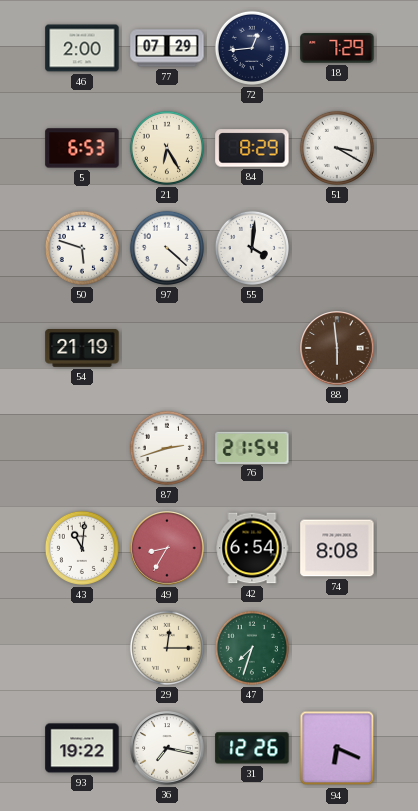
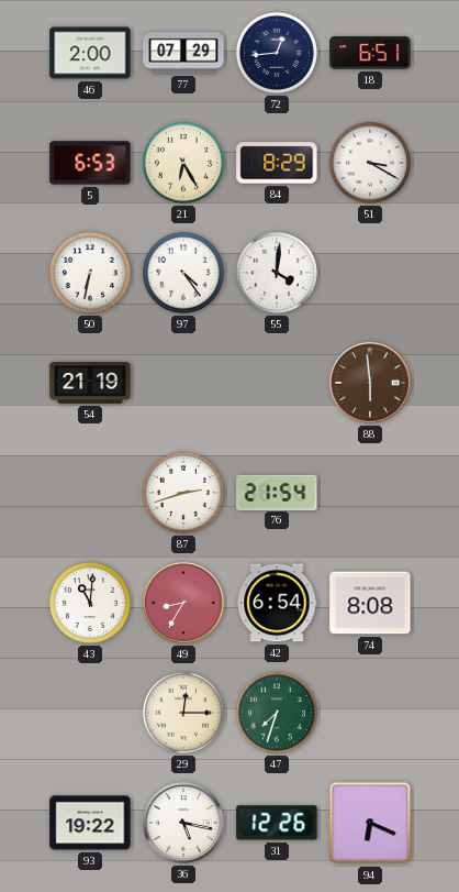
18: 7:29 -> 6:51 (370, 53)
50: 5:48 -> 6:32 (90, 273)
97: 4:22 -> 4:24 (183, 273)
36: 7:17 -> 5:17 (183, 823)
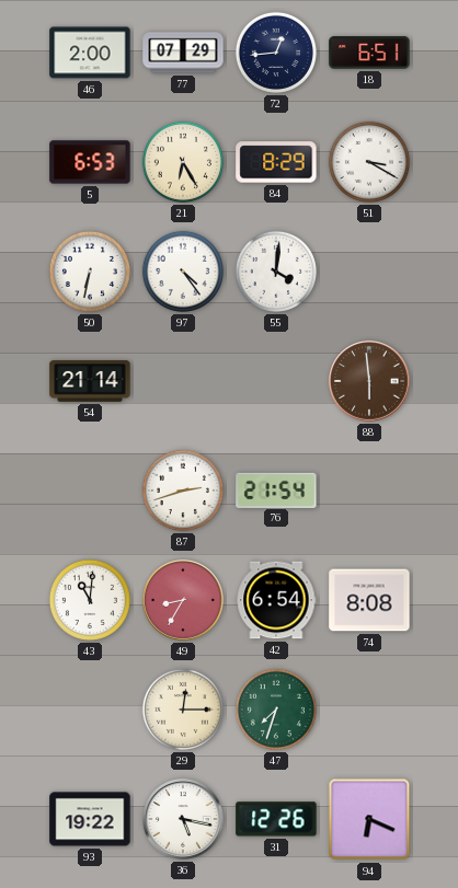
54: 21:19 -> 21:14 (90, 382)
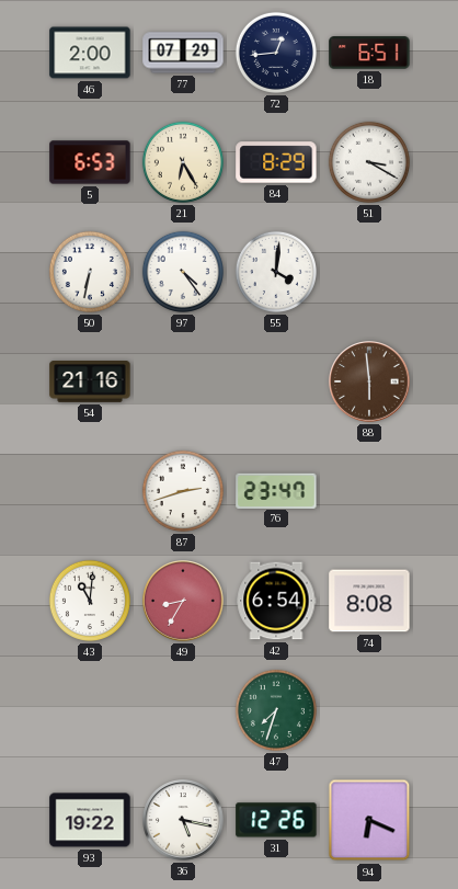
54: 21:14 -> 21:16 (90, 383)
76: 21:54 -> 23:47 (276, 490)
29: 12:15 -> none (183, 710)
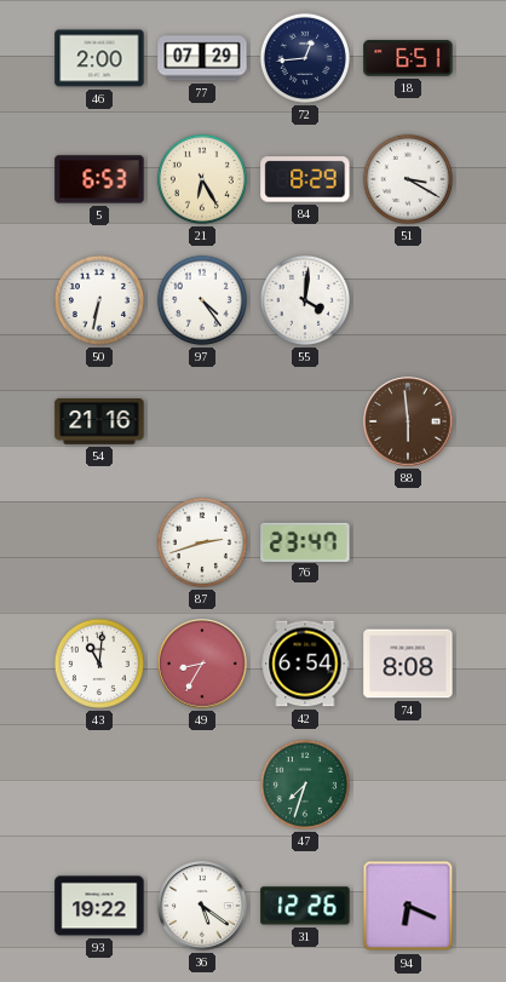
36: 5:17 -> 5:21 (202, 906)
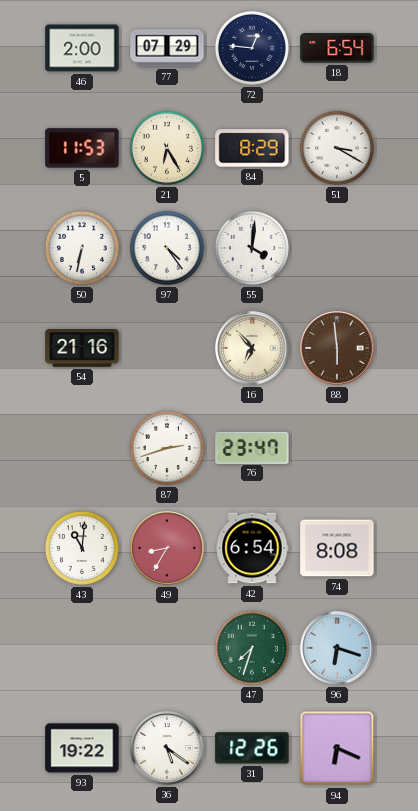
72: 12:44 -> 12:46 (252, 48)
18: 6:51 -> 6:54 (337, 48)
5: 6:53 -> 11:53 (82, 148)
16: none -> 6:53 (252, 348)
96: none -> 6:18 (337, 648)
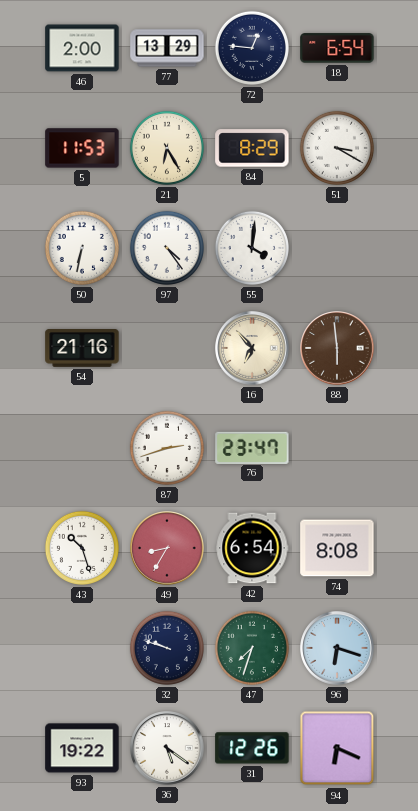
77: 07:29 -> 13:29 (167, 48)
43: 11:01 -> 10:27 (82, 548)
32: none -> 9:48 (167, 648)
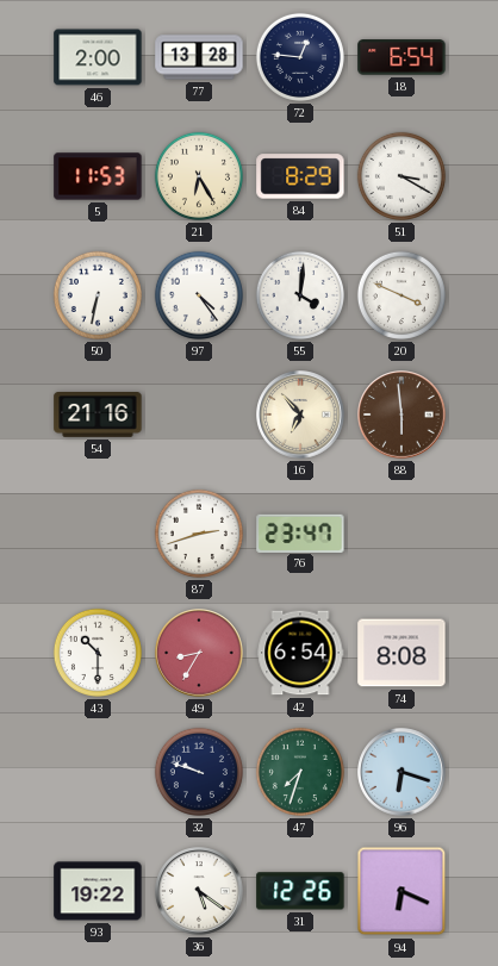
77: 13:29 -> 13:28 (199, 57)
20: none -> 3:49 (401, 295)
43: 10:27 -> 10:30 (98, 653)
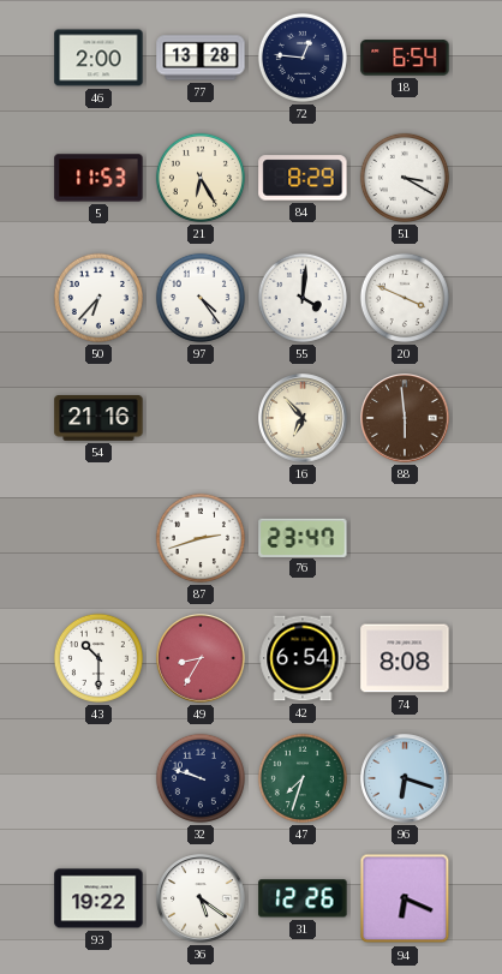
50: 6:32 -> 6:37 (98, 298)
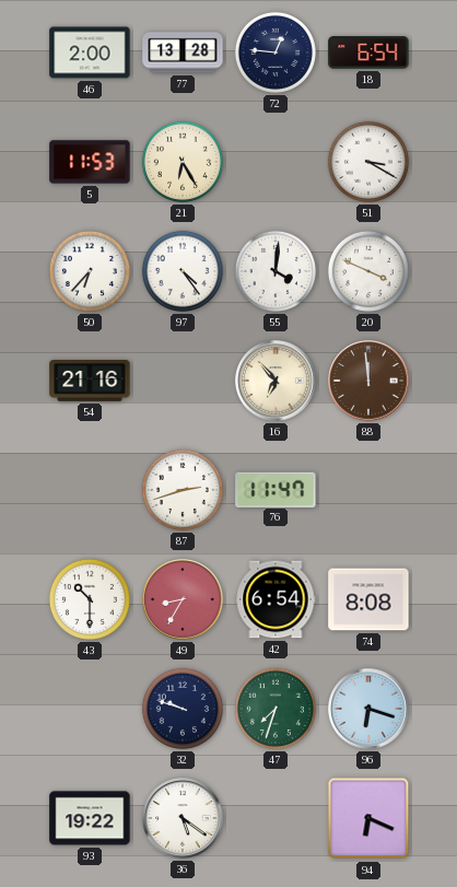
84: 8:29 -> none (303, 178)
88: 5:59 -> 11:59 (368, 381)
76: 23:47 -> 11:47 (276, 489)
31: 12:26 -> none (303, 898)
